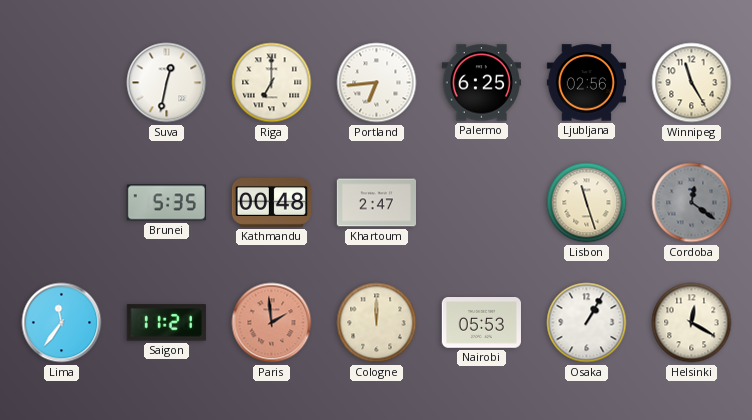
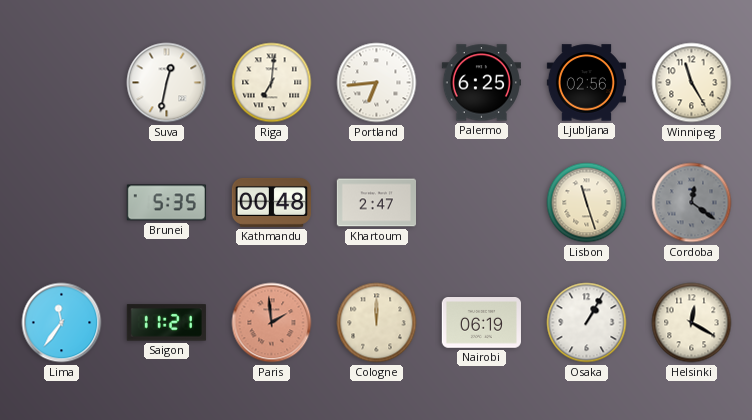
Riga: 7:00 -> 7:01 (272, 83)
Nairobi: 05:53 -> 06:19 (481, 323)
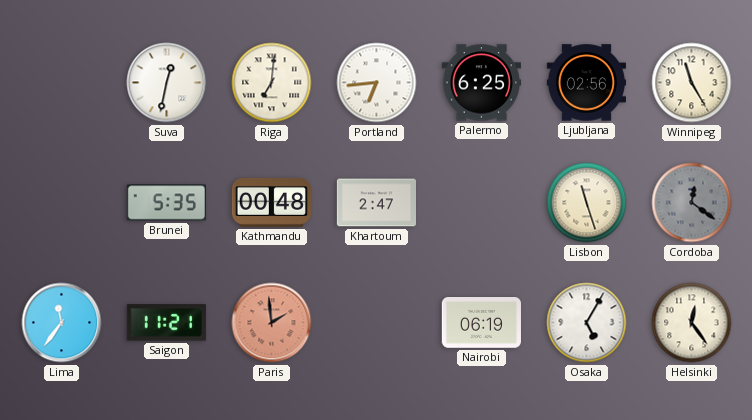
Cologne: 12:00 -> none (377, 323)
Osaka: 1:05 -> 5:05 (587, 323)
Helsinki: 12:20 -> 12:24 (692, 323)
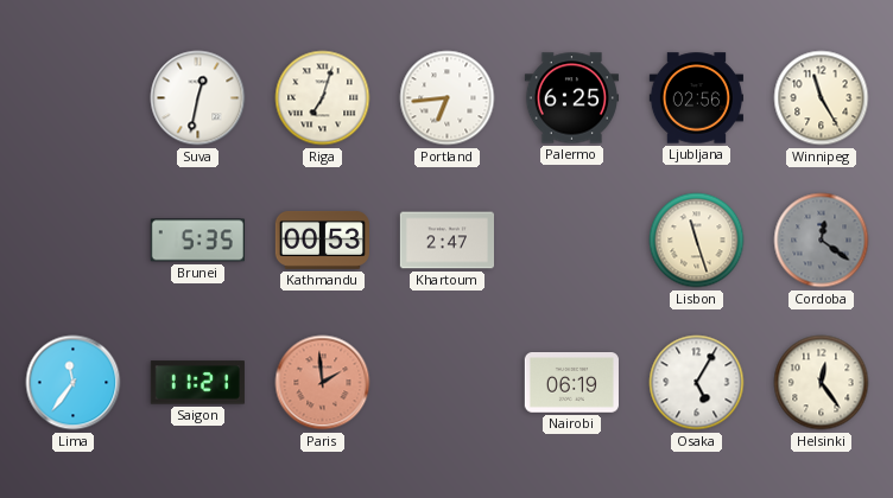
Riga: 7:01 -> 7:03 (323, 98)
Kathmandu: 00:48 -> 00:53 (322, 240)
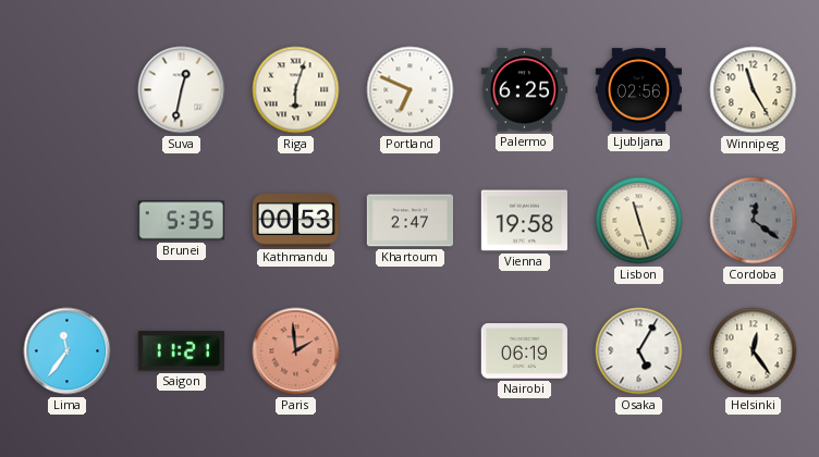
Riga: 7:03 -> 6:03 (296, 90)
Portland: 6:44 -> 6:49 (411, 90)
Vienna: none -> 19:58 (524, 221)
